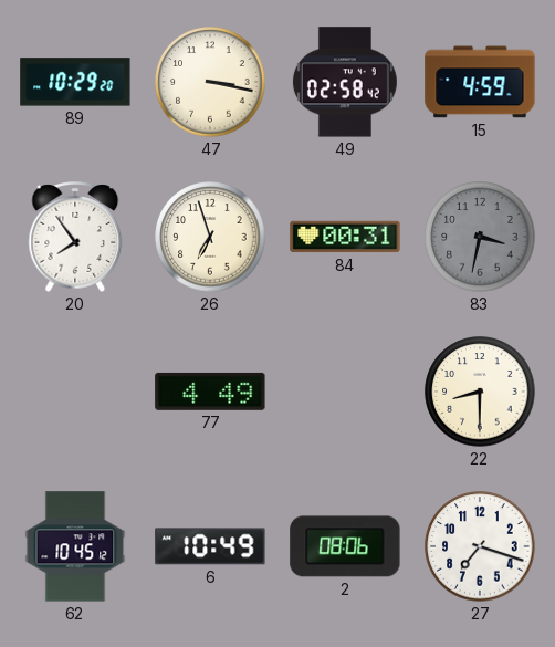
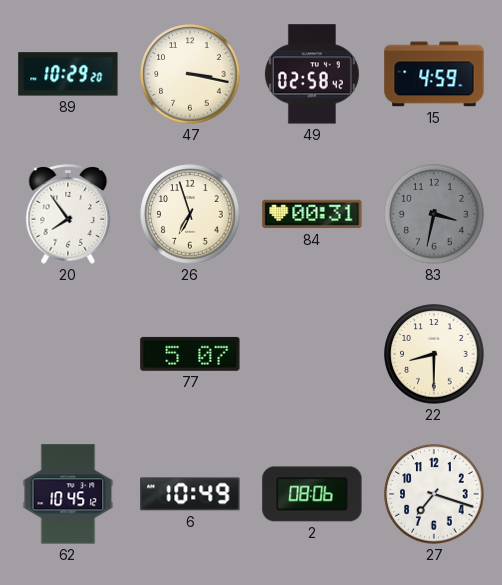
77: 4:49 -> 5:07 (190, 354)
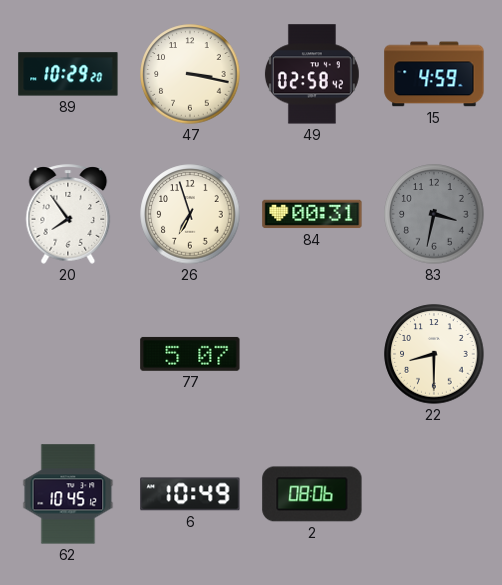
27: 7:18 -> none (434, 494)
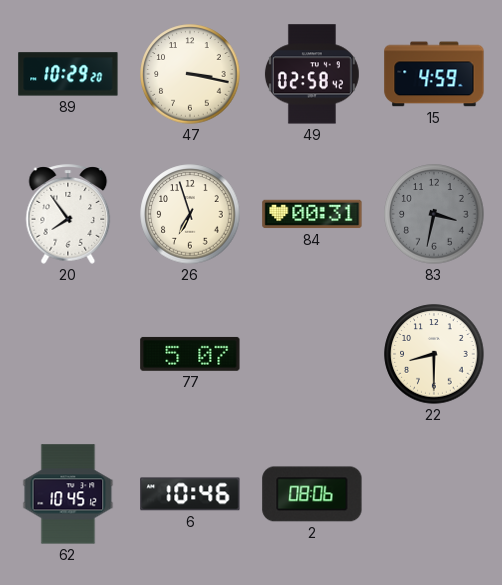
6: 10:49 -> 10:46 (190, 494)
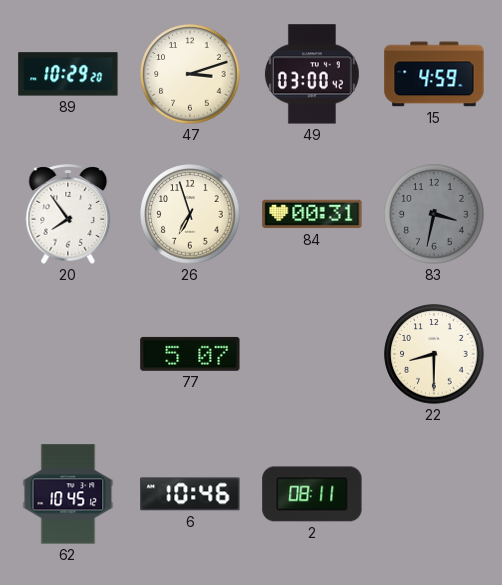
47: 3:17 -> 3:12 (190, 74)
49: 02:58 -> 03:00 (312, 74)
2: 08:06 -> 08:11 (312, 494)
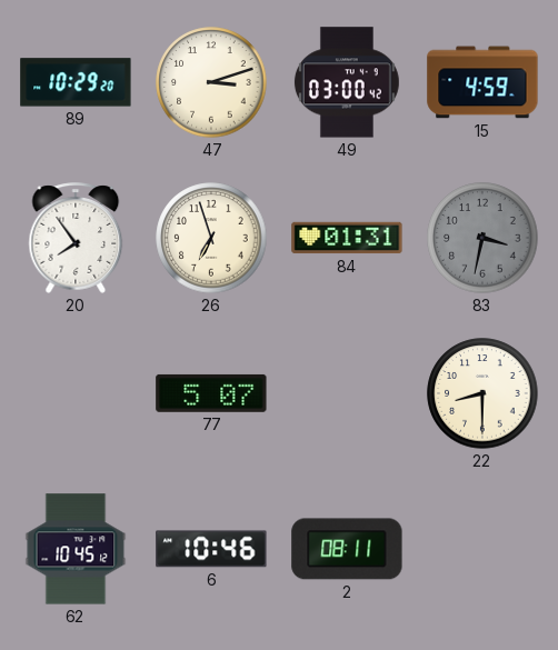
84: 00:31 -> 01:31 (347, 238)
